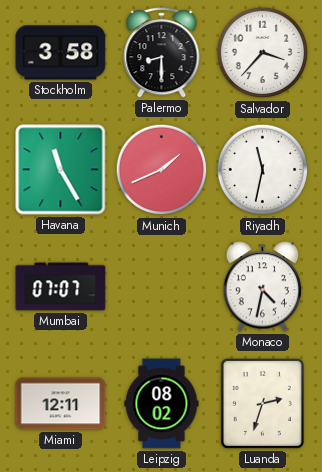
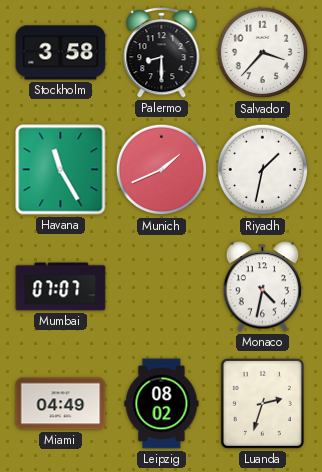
Riyadh: 11:32 -> 1:32 (263, 170)
Miami: 12:11 -> 04:49 (61, 404)
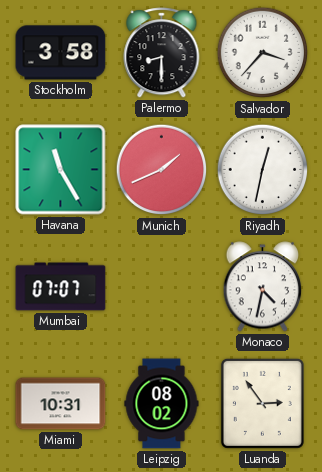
Riyadh: 1:32 -> 12:32 (263, 170)
Miami: 04:49 -> 10:31 (61, 404)
Luanda: 2:33 -> 2:54 (262, 403)
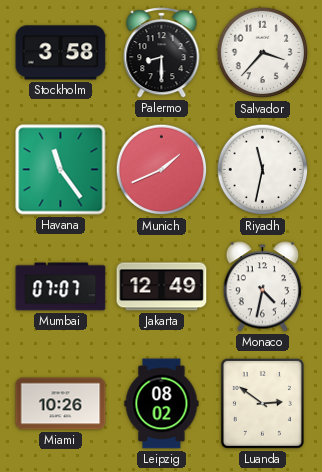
Havana: 11:25 -> 11:24 (61, 170)
Riyadh: 12:32 -> 11:32 (263, 170)
Jakarta: none -> 12:49 (162, 287)
Miami: 10:31 -> 10:26 (61, 404)
Luanda: 2:54 -> 2:51 (262, 403)
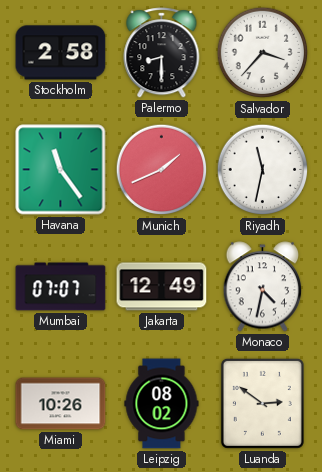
Stockholm: 3:58 -> 2:58 (61, 53)
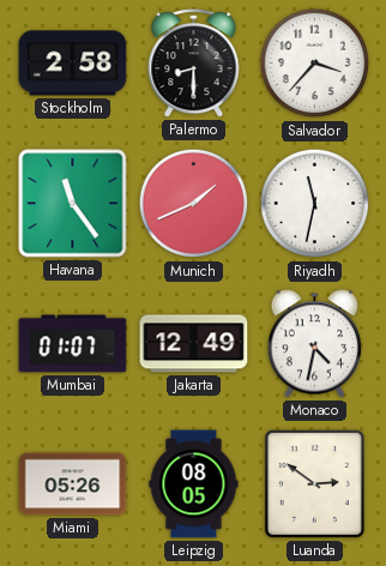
Mumbai: 07:07 -> 01:07 (73, 344)
Miami: 10:26 -> 05:26 (73, 484)
Leipzig: 08:02 -> 08:05 (194, 484)
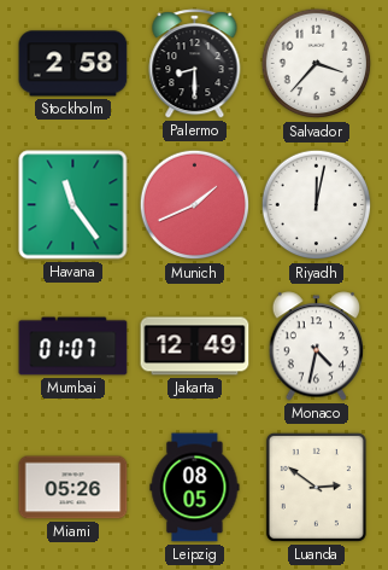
Riyadh: 11:32 -> 12:02 (317, 205)
